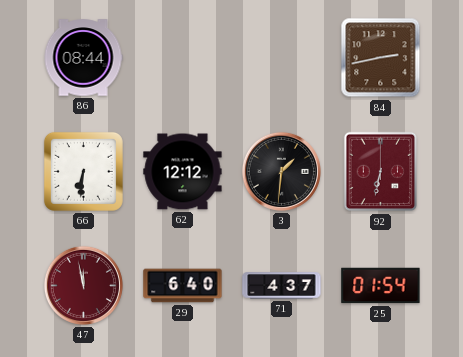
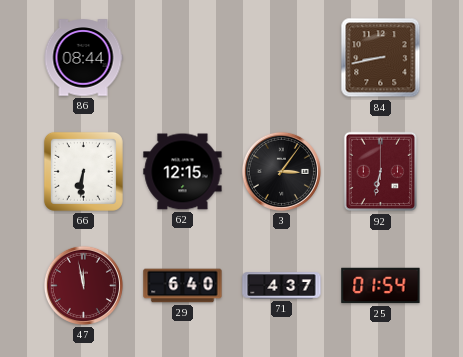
84: 2:43 -> 8:43 (381, 58)
62: 12:12 -> 12:15 (183, 172)
3: 1:31 -> 3:06 (281, 171)
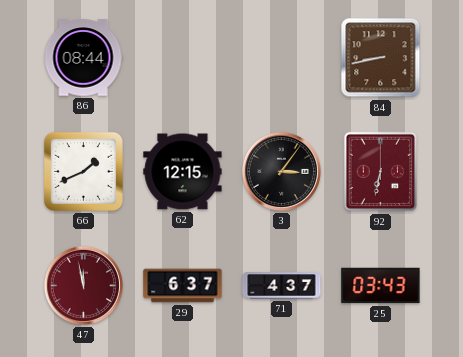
66: 6:31 -> 1:41 (83, 171)
29: 6:40 -> 6:37 (183, 286)
25: 01:54 -> 03:43 (381, 286)
